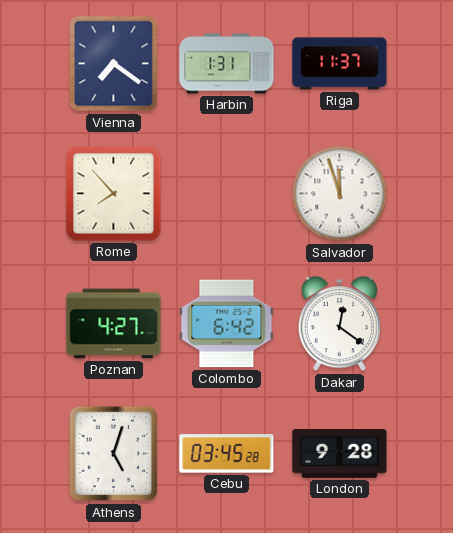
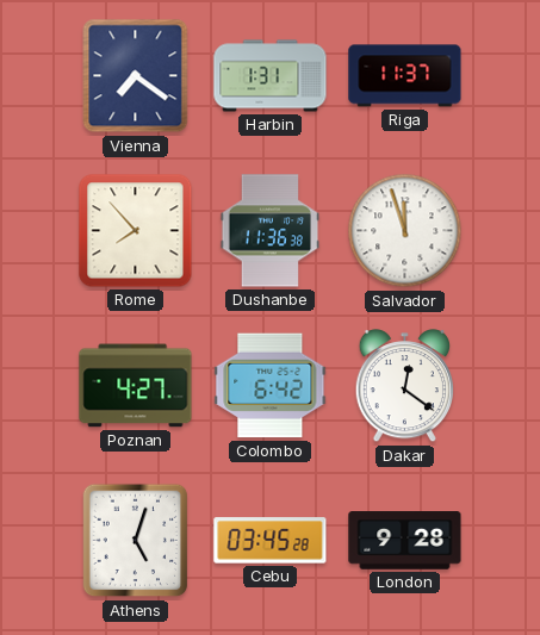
Dushanbe: none -> 11:36 (271, 231)
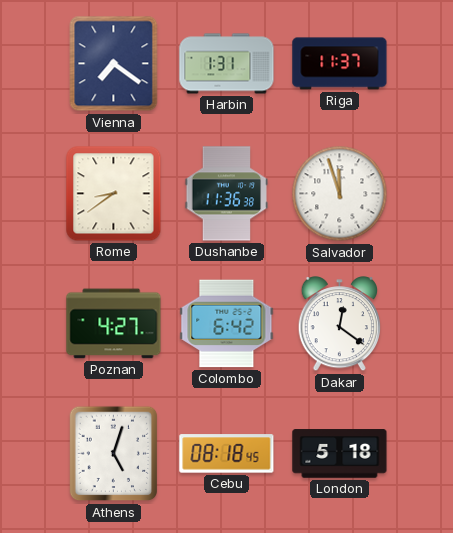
Rome: 7:53 -> 8:39 (114, 194)
Cebu: 03:45 -> 08:18 (227, 454)
London: 9:28 -> 5:18 (340, 454)
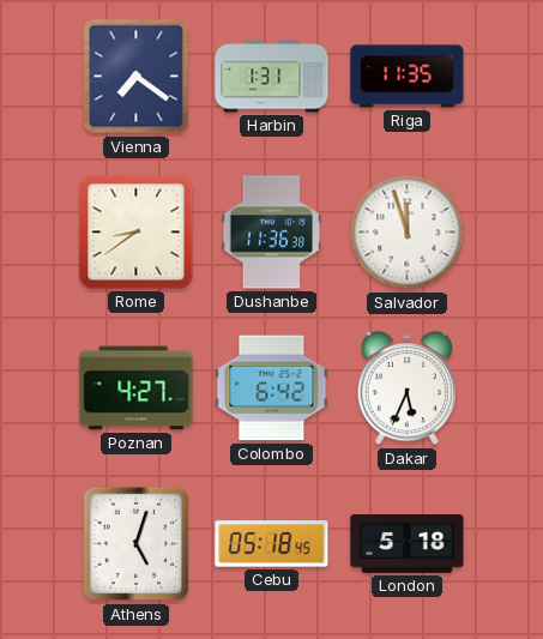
Riga: 11:37 -> 11:35 (408, 77)
Dakar: 12:21 -> 5:34 (406, 388)
Cebu: 08:18 -> 05:18 (272, 544)
